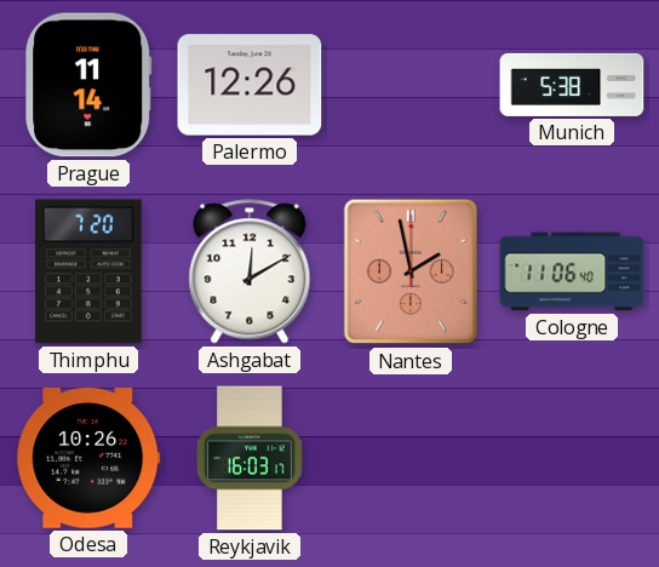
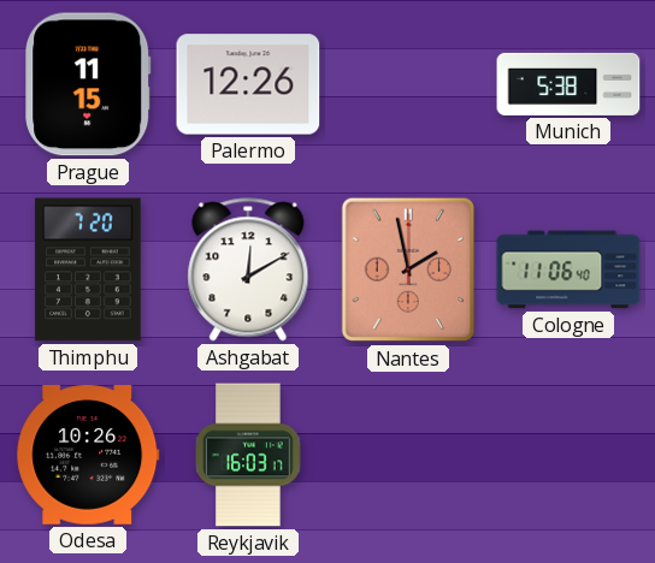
Prague: 11:14 -> 11:15 (88, 84)
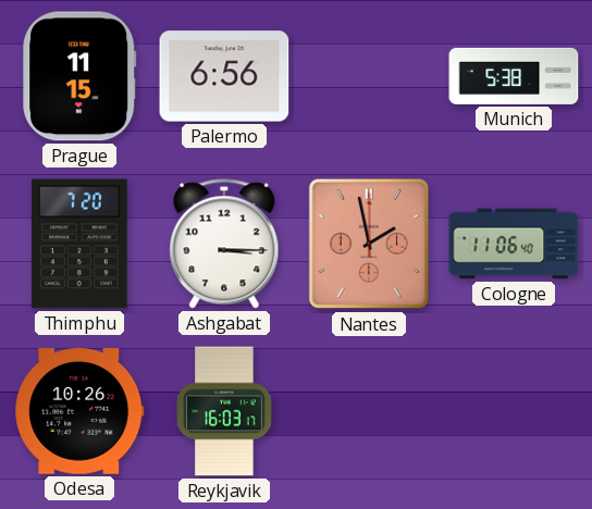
Palermo: 12:26 -> 6:56 (224, 76)
Ashgabat: 12:10 -> 3:15 (224, 244)
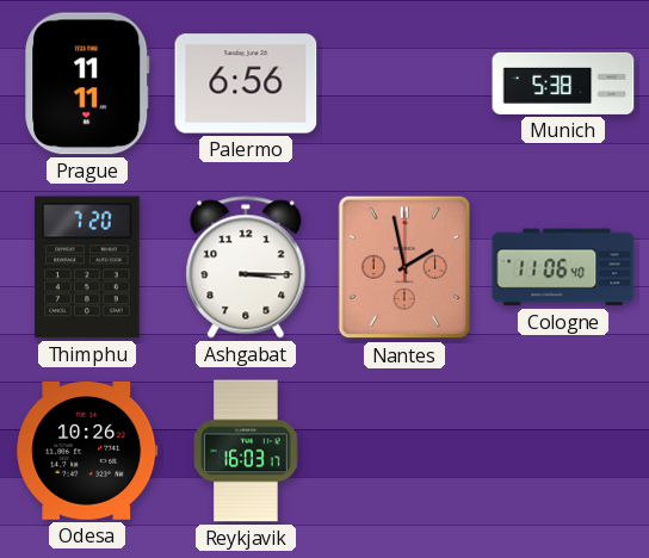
Prague: 11:15 -> 11:11 (87, 83)
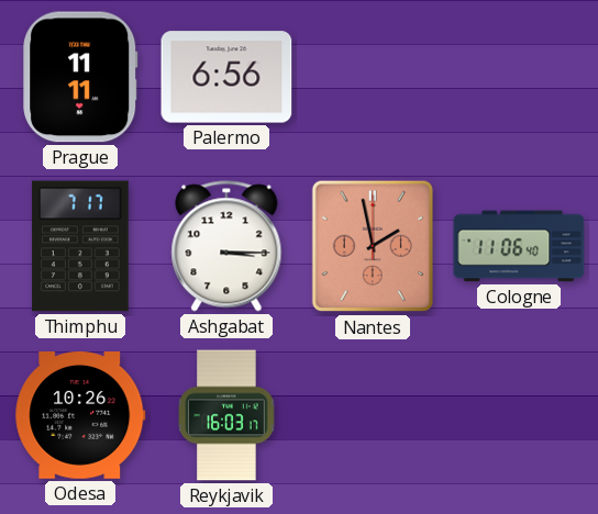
Munich: 5:38 -> none (563, 83)
Thimphu: 7:20 -> 7:17 (80, 246)
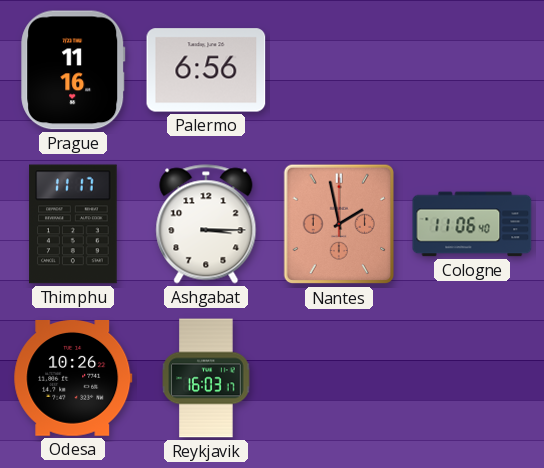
Prague: 11:11 -> 11:16 (73, 70)
Thimphu: 7:17 -> 11:17 (73, 224)
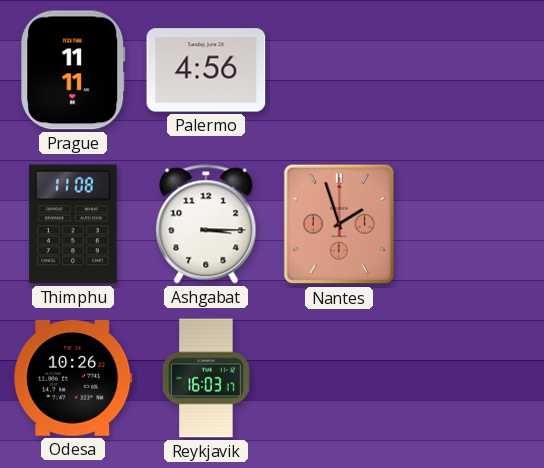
Prague: 11:16 -> 11:11 (73, 70)
Palermo: 6:56 -> 4:56 (206, 70)
Thimphu: 11:17 -> 11:08 (73, 224)
Nantes: 1:58 -> 1:57 (338, 224)
Cologne: 11:06 -> none (472, 224)
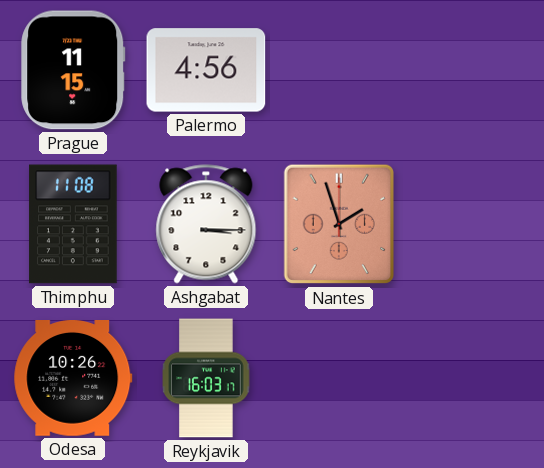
Prague: 11:11 -> 11:15 (73, 70)
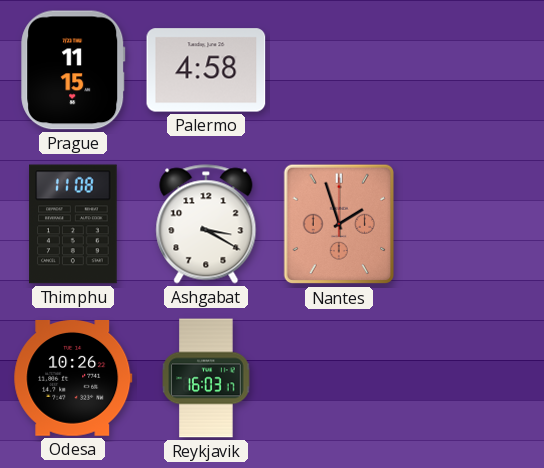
Palermo: 4:56 -> 4:58 (206, 70)
Ashgabat: 3:15 -> 3:20 (206, 224)
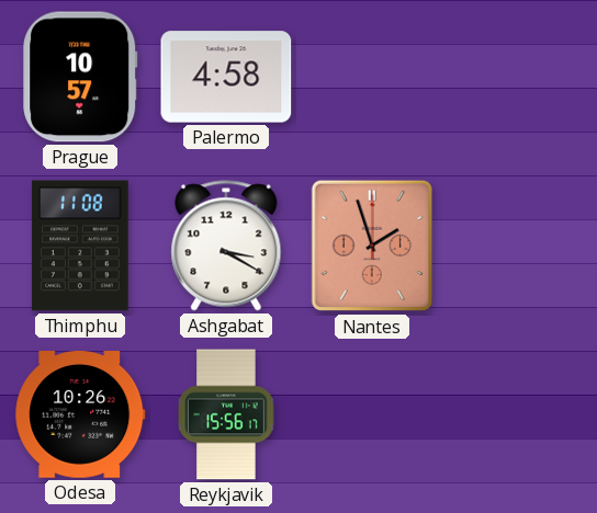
Prague: 11:15 -> 10:57 (80, 77)
Reykjavik: 16:03 -> 15:56 (226, 414)
